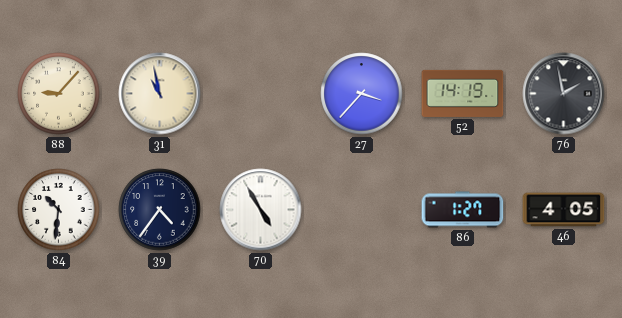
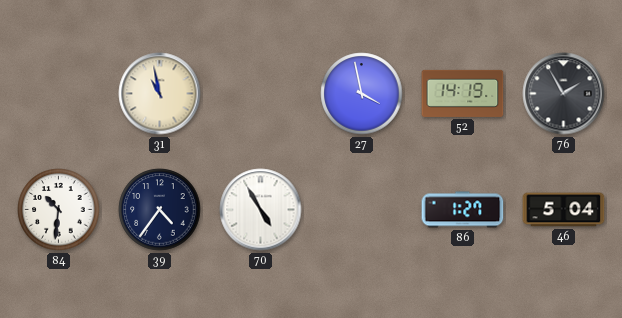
88: 9:07 -> none (59, 94)
27: 3:37 -> 3:58 (362, 94)
76: 1:58 -> 1:55 (564, 94)
46: 4:05 -> 5:04 (564, 210)
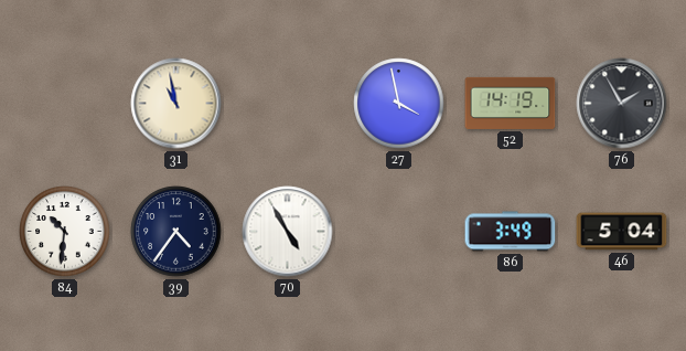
86: 1:27 -> 3:49 (511, 232)
